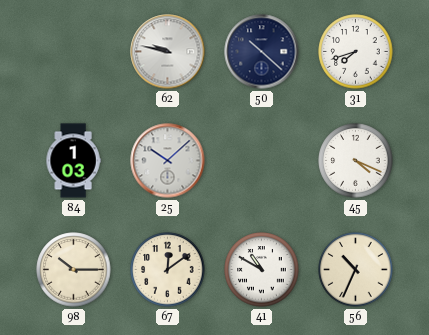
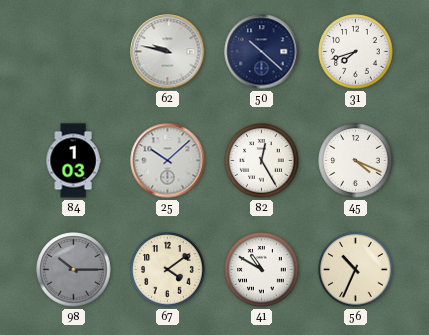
82: none -> 12:25 (262, 161)
98 dial: cream -> grey (74, 270)
67: 12:09 -> 4:09 (168, 270)
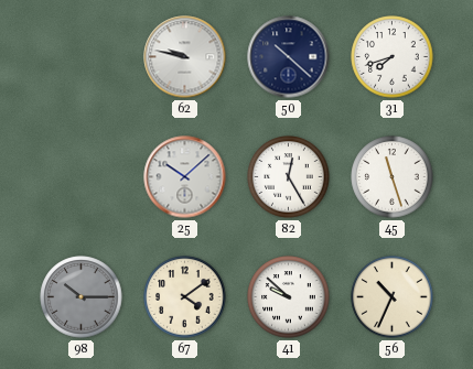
84: 1:03 -> none (73, 161)
45: 4:19 -> 11:27 (393, 177)
41: 10:50 -> 9:52 (289, 297)
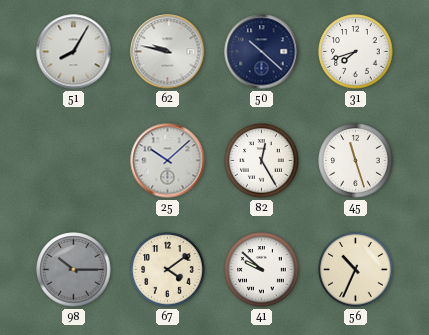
51: none -> 8:05 (74, 52)
